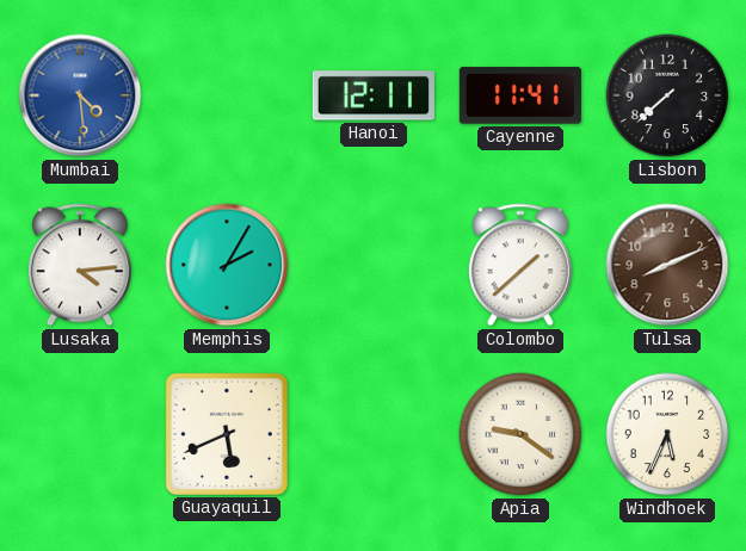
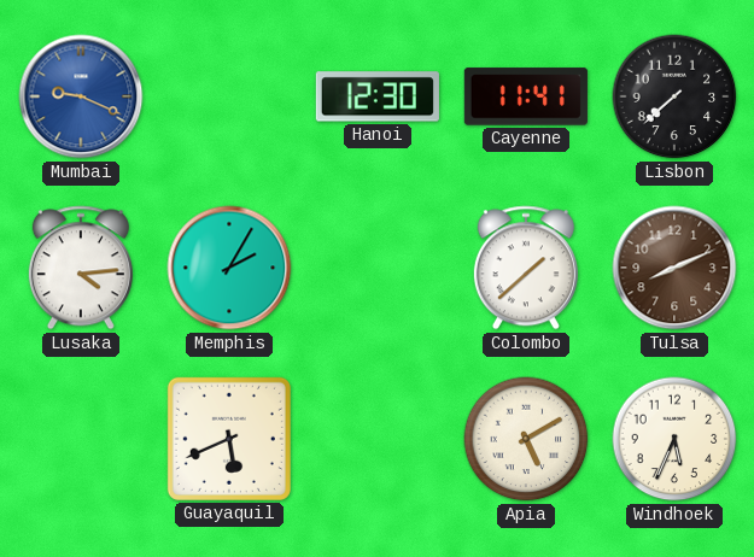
Mumbai: 4:29 -> 9:19 (81, 96)
Hanoi: 12:11 -> 12:30 (378, 96)
Apia: 9:21 -> 5:10 (526, 439)
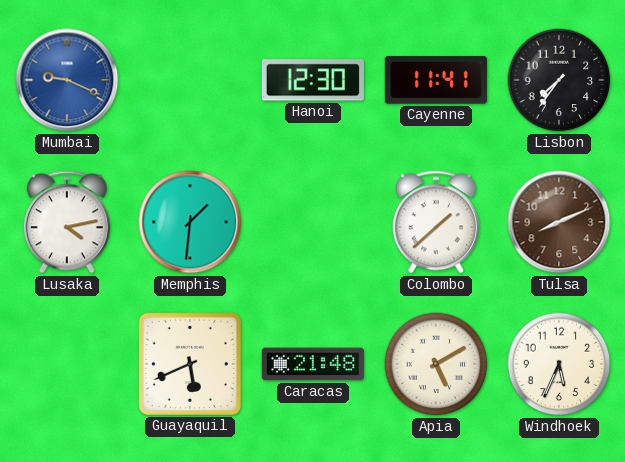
Lisbon: 7:38 -> 7:36 (559, 80)
Lusaka: 4:14 -> 4:13 (67, 222)
Memphis: 2:05 -> 1:31 (190, 222)
Caracas: none -> 21:48 (313, 364)
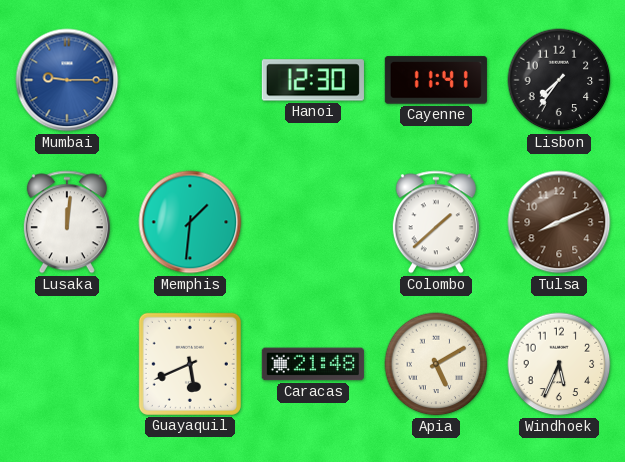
Mumbai: 9:19 -> 9:15 (67, 80)
Lusaka: 4:13 -> 12:01 (67, 222)
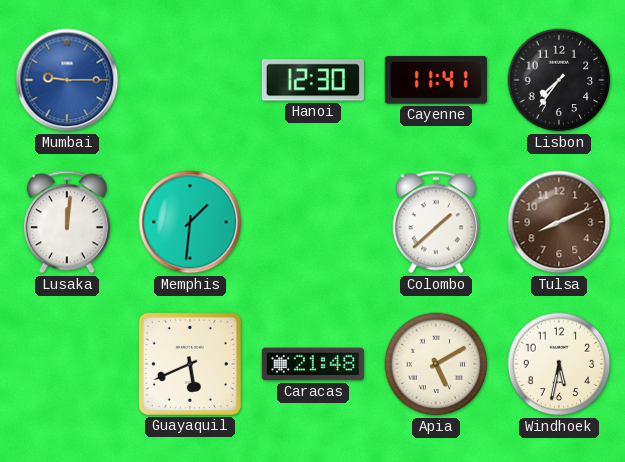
Windhoek: 5:34 -> 5:32 (559, 364)
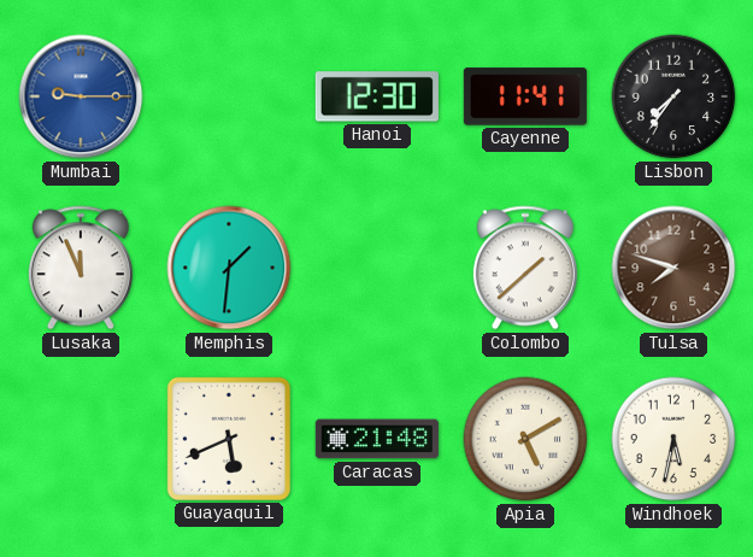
Lusaka: 12:01 -> 11:56 (81, 268)
Tulsa: 8:11 -> 7:48 (673, 268)
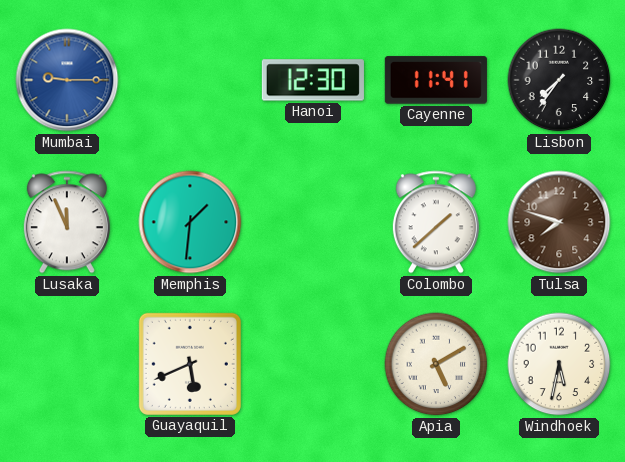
Caracas: 21:48 -> none (377, 439)
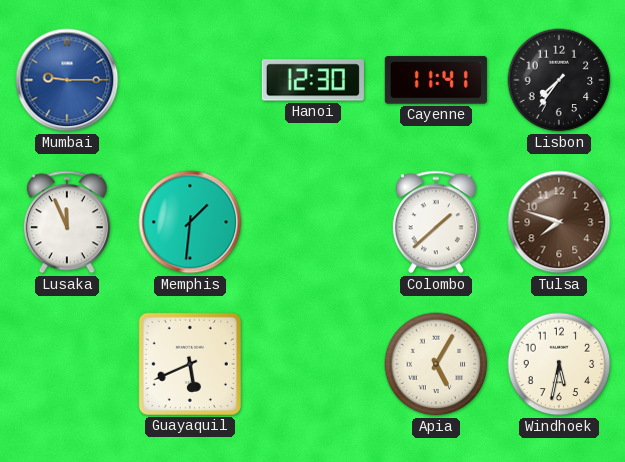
Apia: 5:10 -> 5:05 (436, 364)
